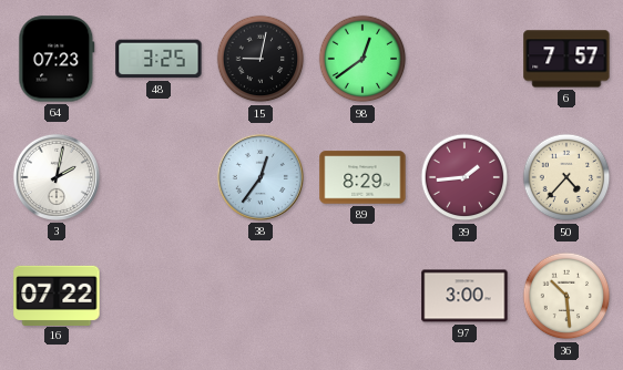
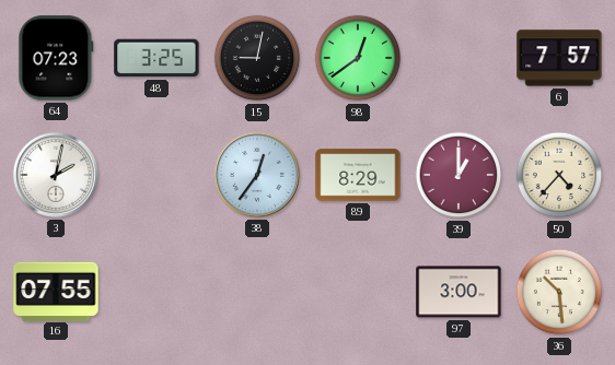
39: 1:44 -> 1:00 (459, 175)
16: 07:22 -> 07:55 (56, 291)
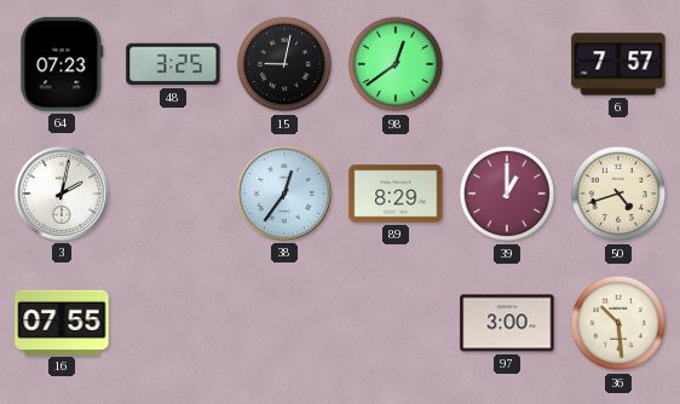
50: 4:37 -> 4:42 (618, 194)
